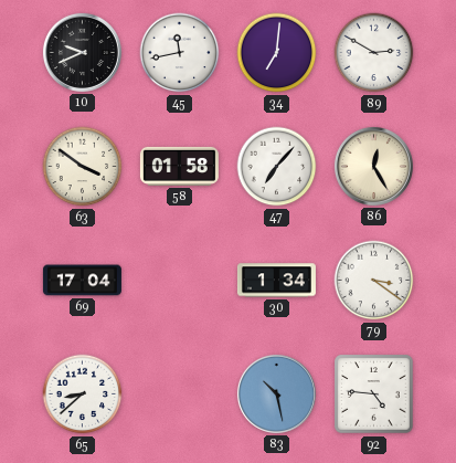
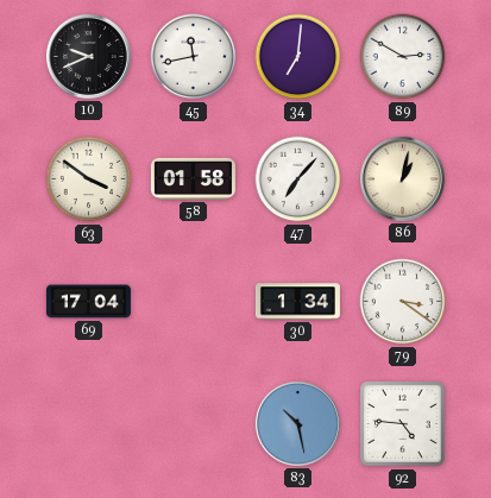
86: 12:25 -> 1:02 (402, 178)
65: 8:38 -> none (83, 394)
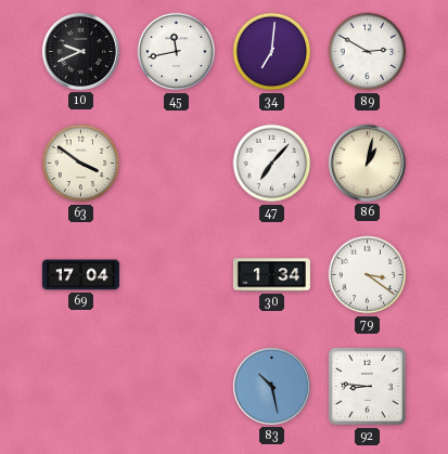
58: 01:58 -> none (193, 178)
92: 4:46 -> 8:46 (368, 387)
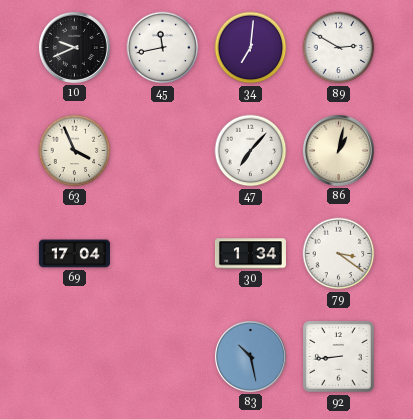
63: 3:51 -> 3:56 (75, 151)
92: 8:46 -> 8:44 (339, 357)
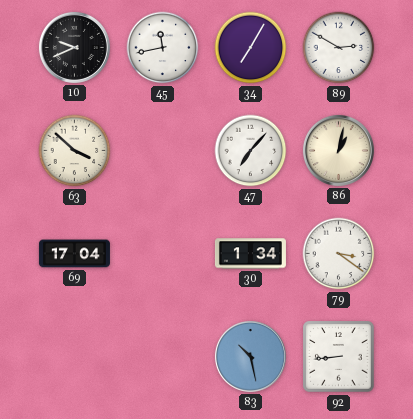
34: 7:01 -> 7:05 (251, 48)
63: 3:56 -> 3:52 (75, 151)
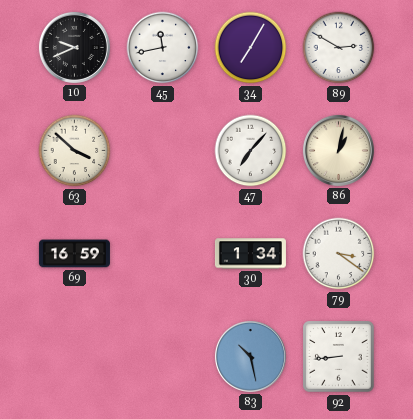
69: 17:04 -> 16:59 (74, 254)
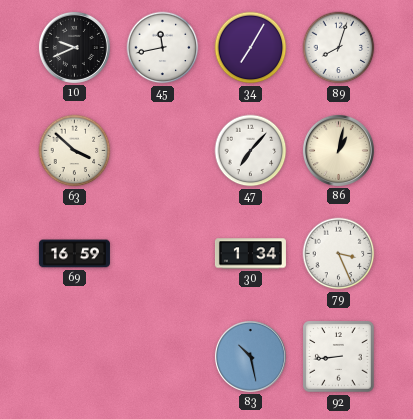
89: 2:50 -> 8:03 (339, 48)
79: 3:21 -> 3:26 (339, 254)
